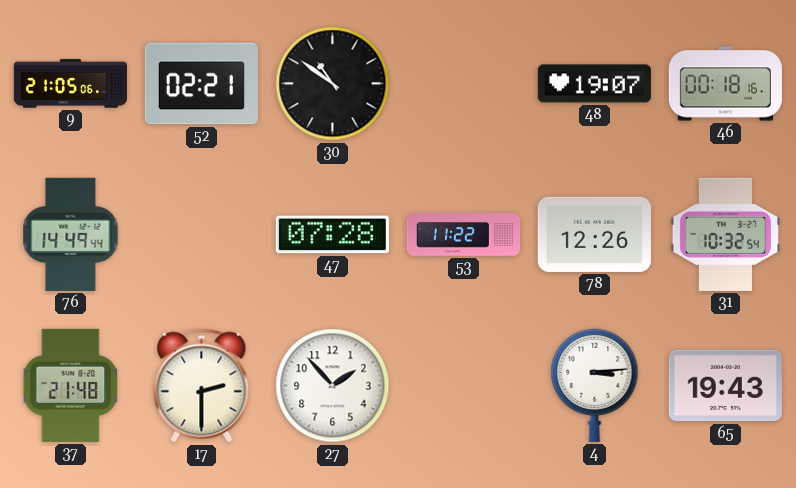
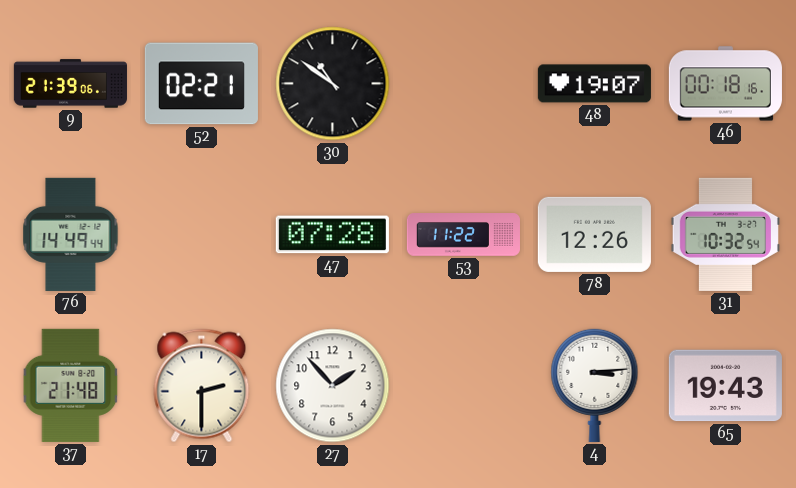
9: 21:05 -> 21:39 (70, 84)
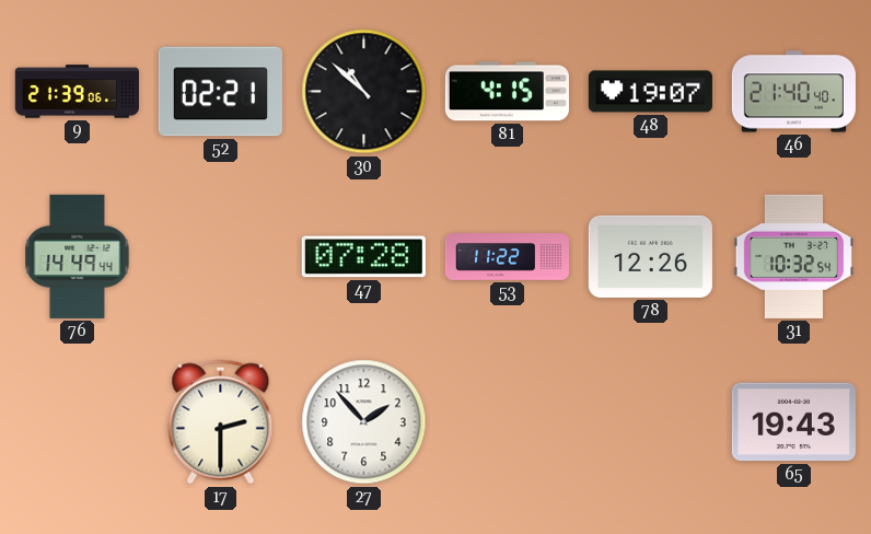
30: 10:51 -> 10:52 (364, 92)
81: none -> 4:15 (507, 92)
46: 00:18 -> 21:40 (793, 92)
37: 21:48 -> none (71, 385)
4: 3:14 -> none (595, 385)
